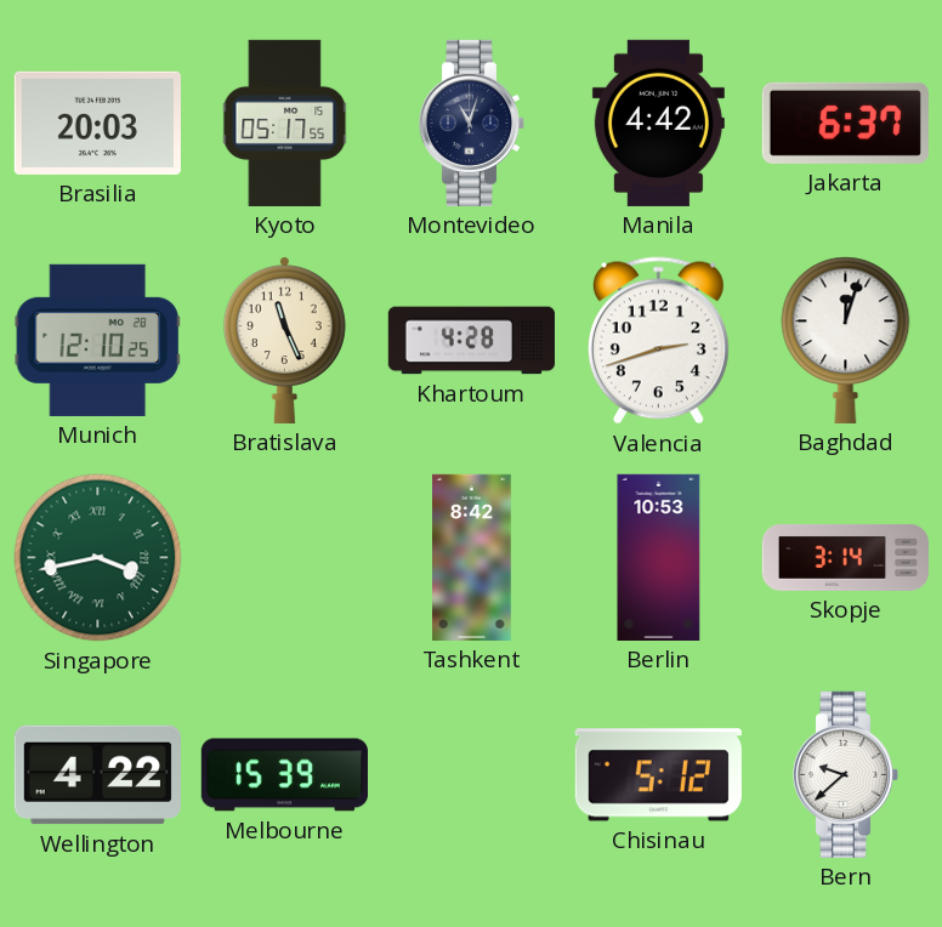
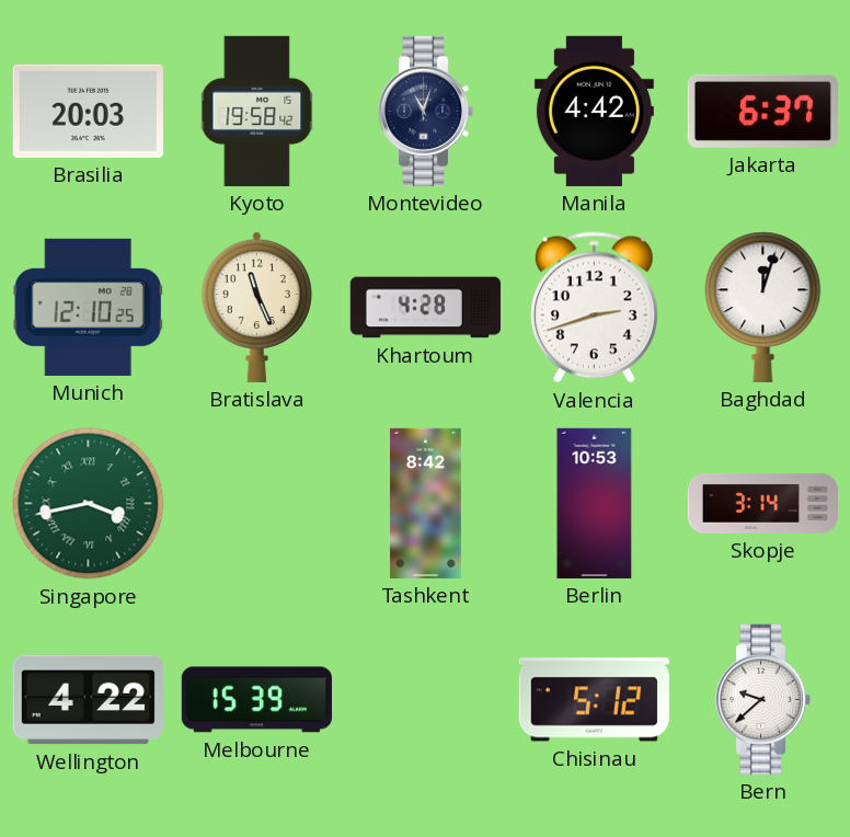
Kyoto: 05:17 -> 19:58 (257, 111)
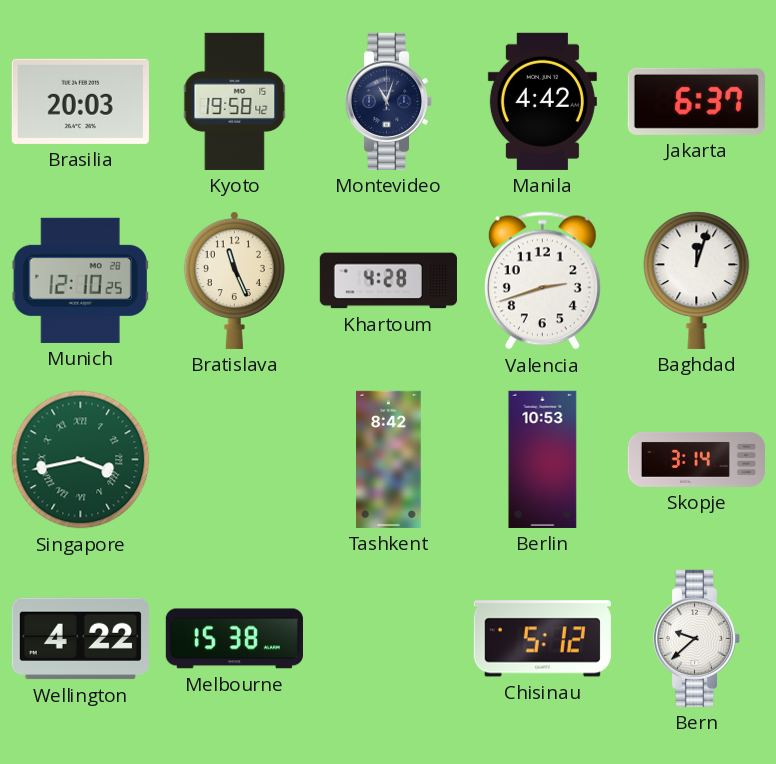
Melbourne: 15:39 -> 15:38 (234, 639)
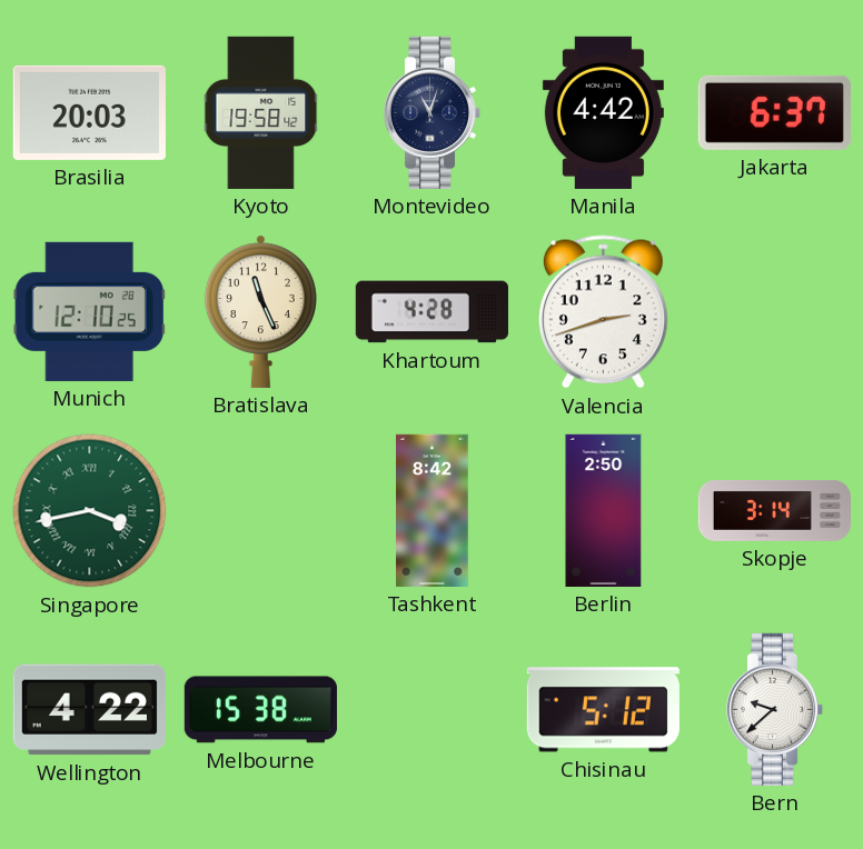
Baghdad: 12:03 -> none (697, 280)
Berlin: 10:53 -> 2:50 (604, 510)
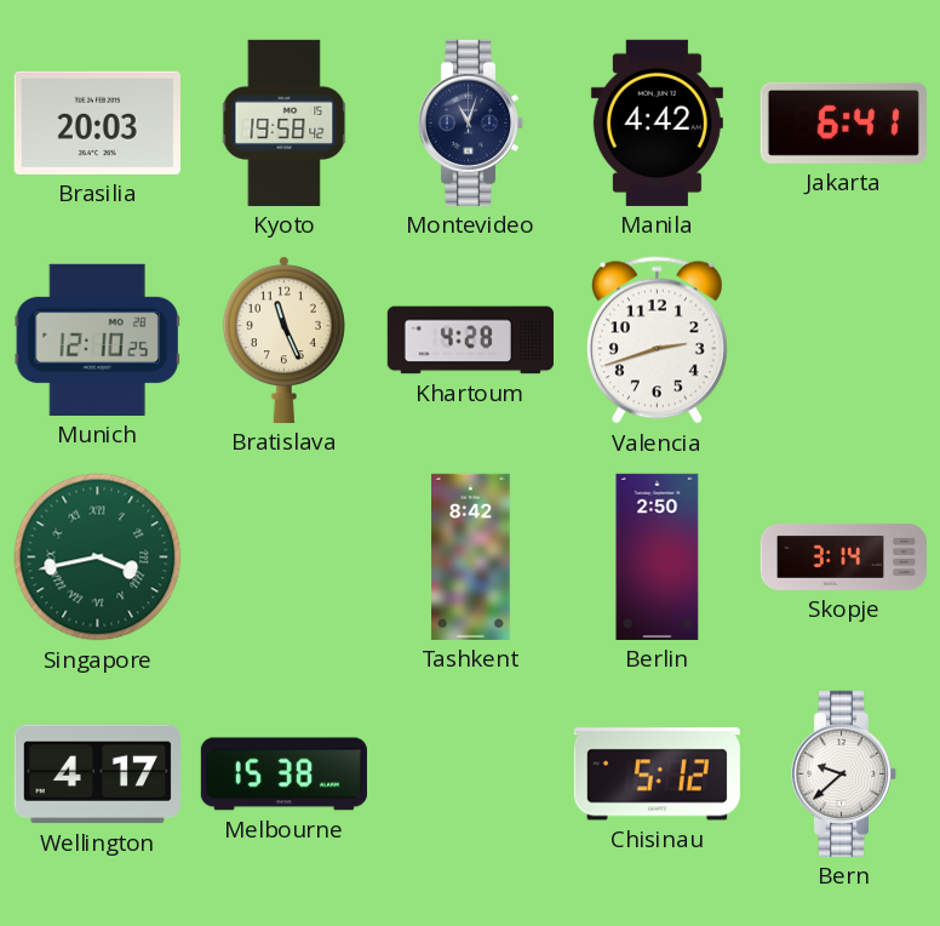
Jakarta: 6:37 -> 6:41 (843, 122)
Wellington: 4:22 -> 4:17 (97, 774)
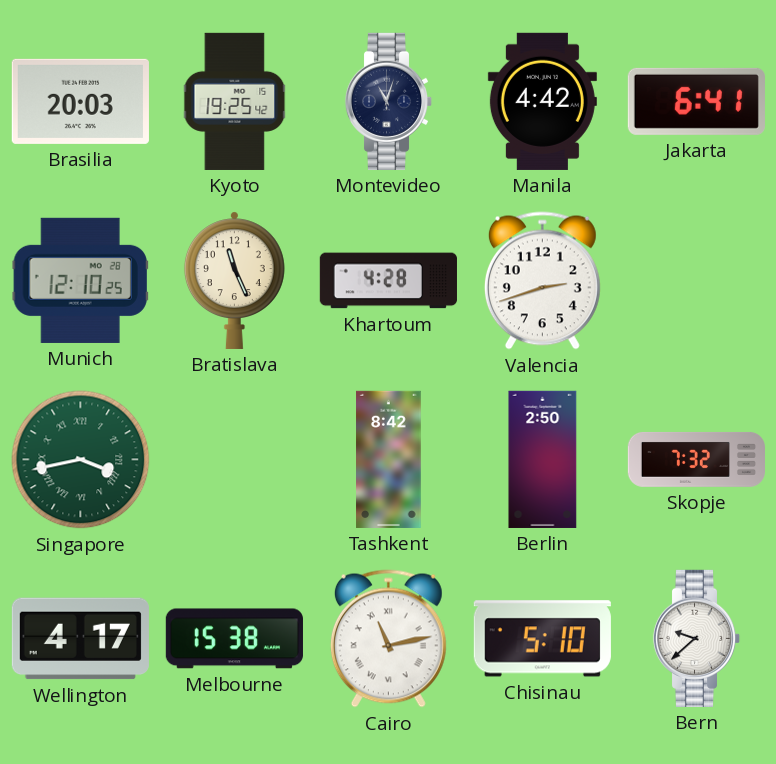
Kyoto: 19:58 -> 19:25 (235, 101)
Skopje: 3:14 -> 7:32 (696, 459)
Cairo: none -> 11:13 (388, 639)
Chisinau: 5:12 -> 5:10 (542, 639)
